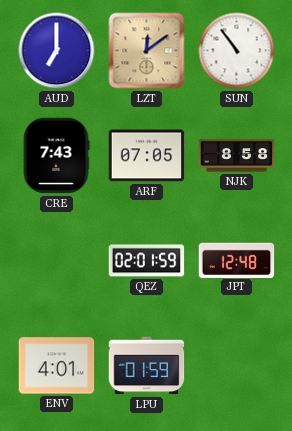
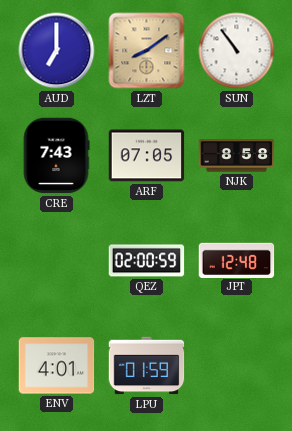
LZT: 12:09 -> 8:09 (147, 51)
QEZ: 02:01 -> 02:00 (147, 261)
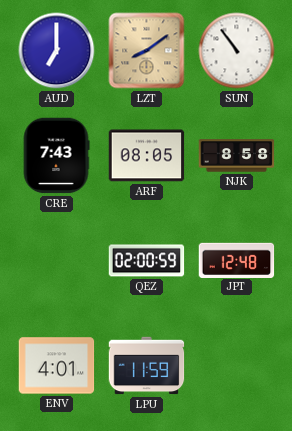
ARF: 07:05 -> 08:05 (147, 156)
LPU: 01:59 -> 11:59 (147, 366)
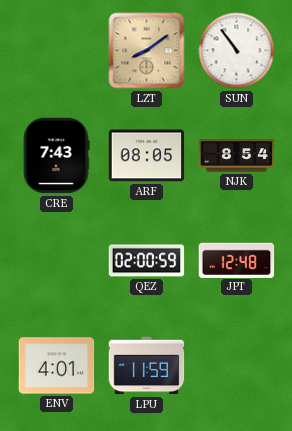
AUD: 7:00 -> none (57, 51)
NJK: 8:58 -> 8:54 (237, 156)
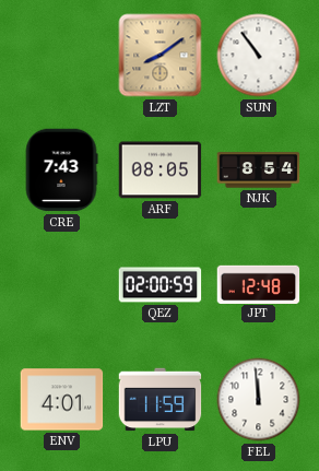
FEL: none -> 11:59 (259, 400)
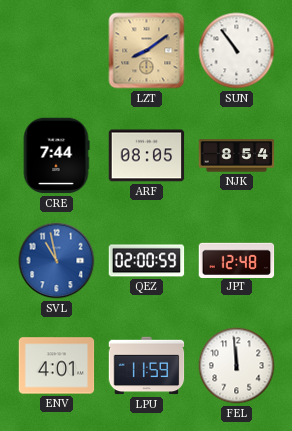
CRE: 7:43 -> 7:44 (56, 156)
SVL: none -> 10:58 (57, 261)
